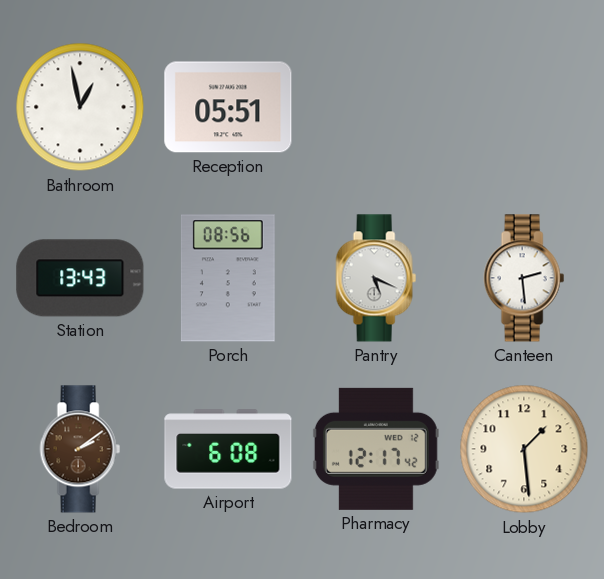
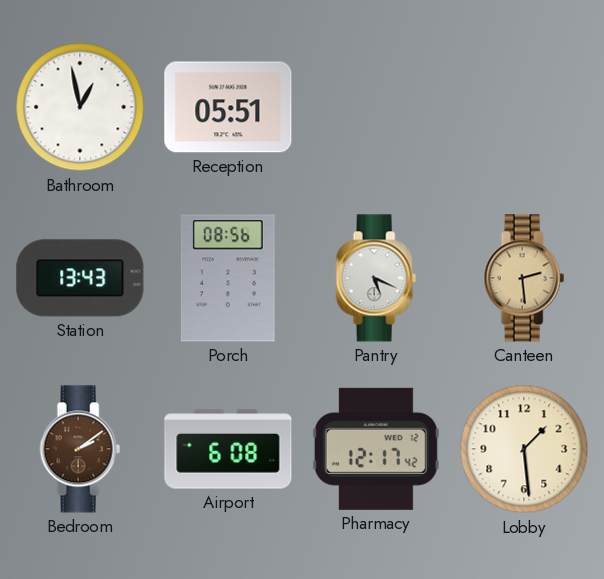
Canteen dial: white -> champagne (524, 278)
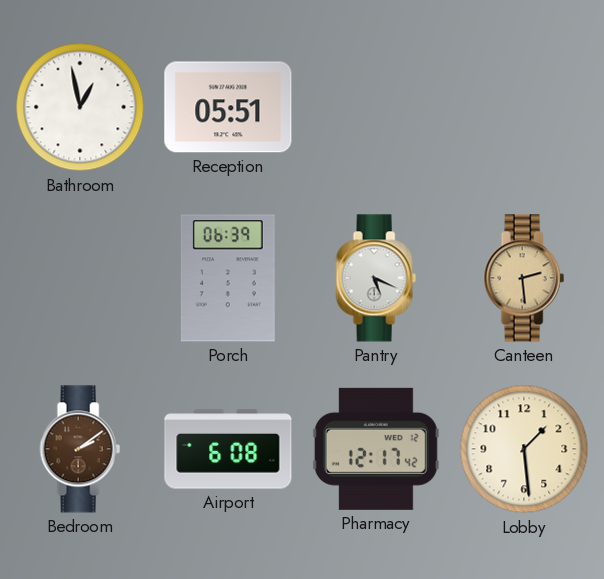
Station: 13:43 -> none (80, 278)
Porch: 08:56 -> 06:39 (228, 278)
